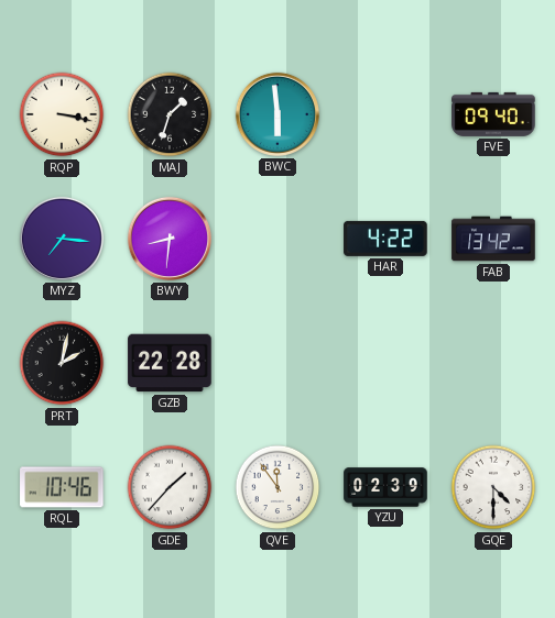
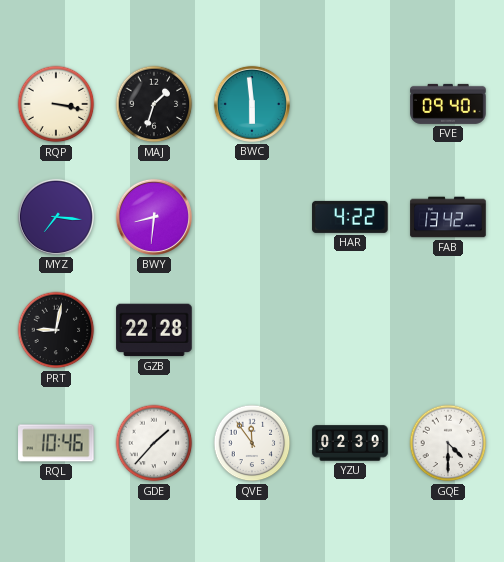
PRT: 2:02 -> 9:02 (56, 330)
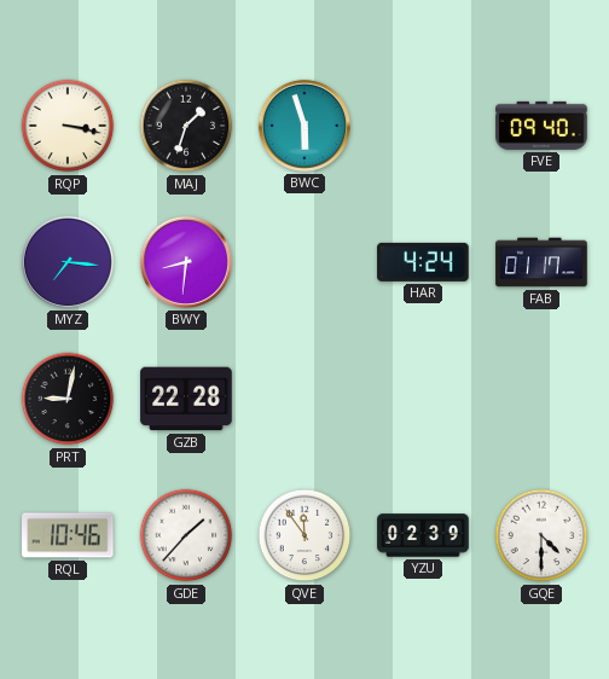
BWC: 5:59 -> 5:57 (304, 126)
HAR: 4:22 -> 4:24 (423, 262)
FAB: 13:42 -> 01:17 (541, 262)
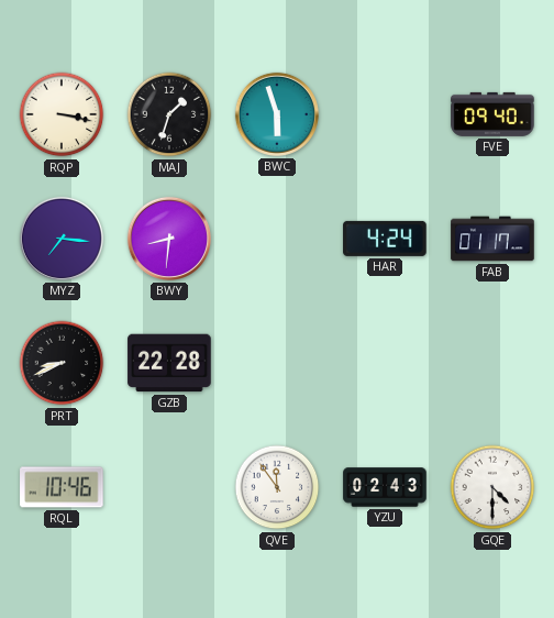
PRT: 9:02 -> 8:41 (62, 363)
GDE: 1:37 -> none (186, 535)
YZU: 02:39 -> 02:43 (385, 487)
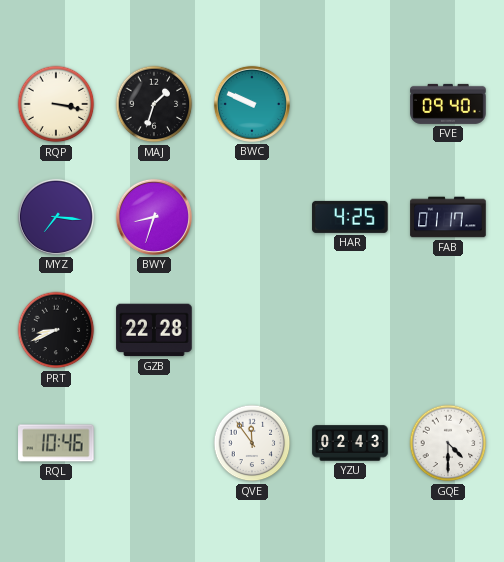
BWC: 5:57 -> 9:49 (252, 104)
BWY: 8:31 -> 8:33 (154, 217)
HAR: 4:24 -> 4:25 (350, 217)
